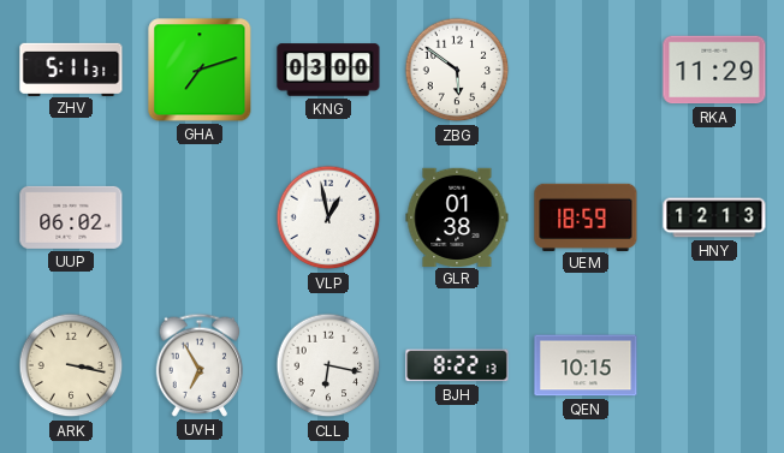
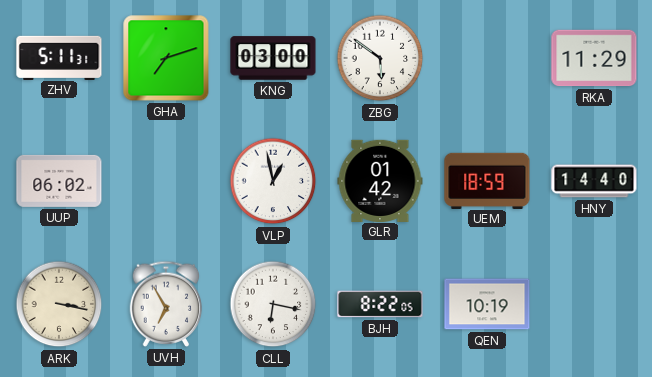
GLR: 01:38 -> 01:42 (380, 180)
HNY: 12:13 -> 14:40 (594, 181)
BJH: 8:22:13 -> 8:22:05 (380, 304)
QEN: 10:15 -> 10:19 (487, 304)
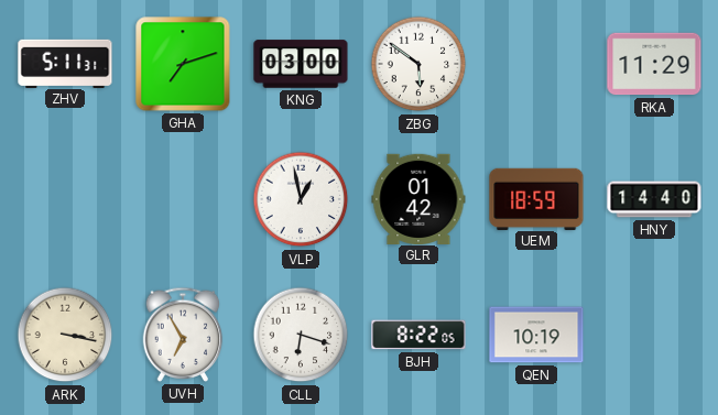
UUP: 06:02 -> none (59, 181)
CLL: 6:17 -> 6:18 (301, 335)
